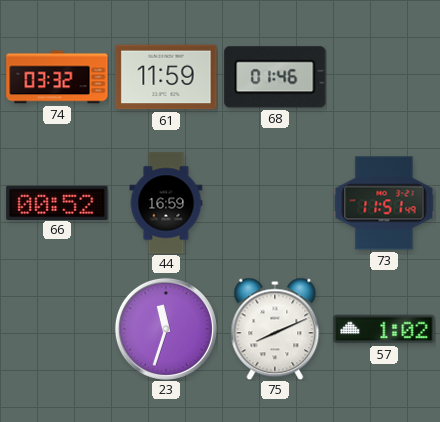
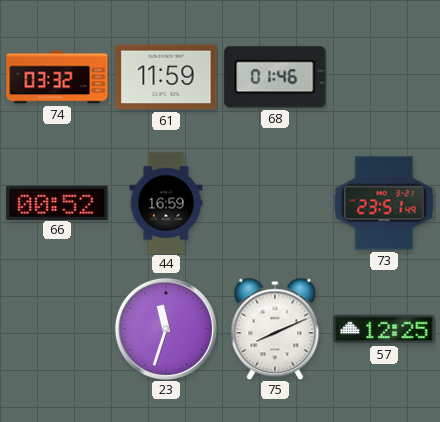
73: 11:51 -> 23:51 (384, 203)
57: 1:02 -> 12:25 (384, 329)
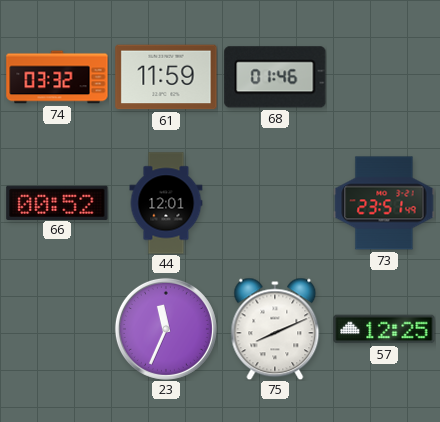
44: 16:59 -> 12:01 (166, 203)
23: 11:33 -> 11:34 (166, 329)
